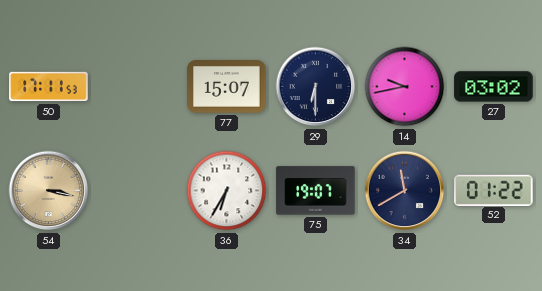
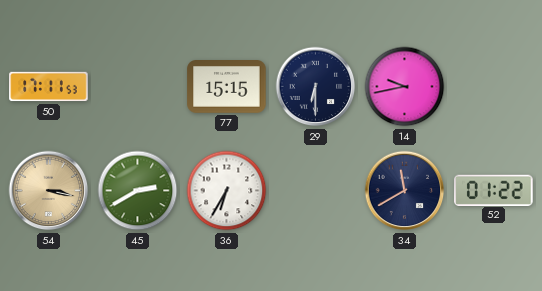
77: 15:07 -> 15:15 (227, 87)
27: 03:02 -> none (494, 87)
45: none -> 2:40 (138, 191)
75: 19:07 -> none (316, 191)
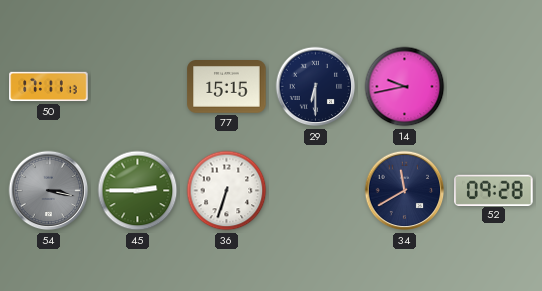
50: 17:11:53 -> 17:11:13 (49, 87)
54 dial: champagne -> grey (49, 191)
45: 2:40 -> 2:45 (138, 191)
36: 6:35 -> 6:33 (227, 191)
52: 01:22 -> 09:28 (494, 190)
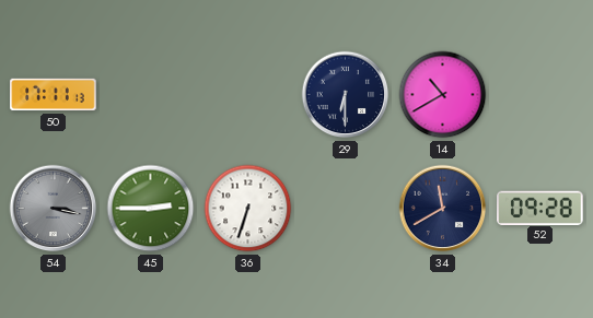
77: 15:15 -> none (227, 87)
14: 9:43 -> 10:40 (443, 95)
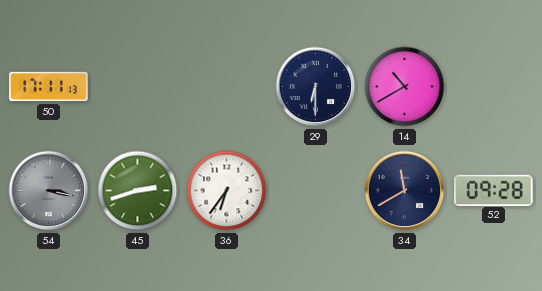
45: 2:45 -> 2:42 (138, 191)
36: 6:33 -> 6:36 (227, 191)
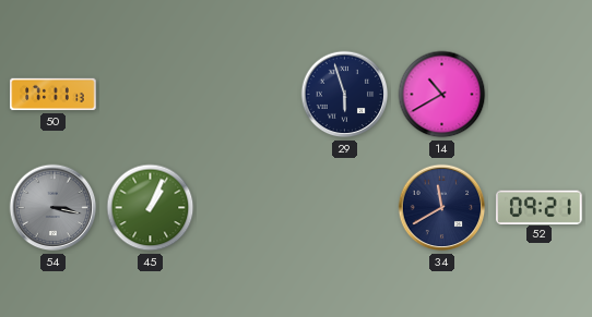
29: 6:30 -> 5:57 (345, 95)
45: 2:42 -> 1:04 (151, 208)
36: 6:36 -> none (227, 191)
52: 09:28 -> 09:21 (540, 207)
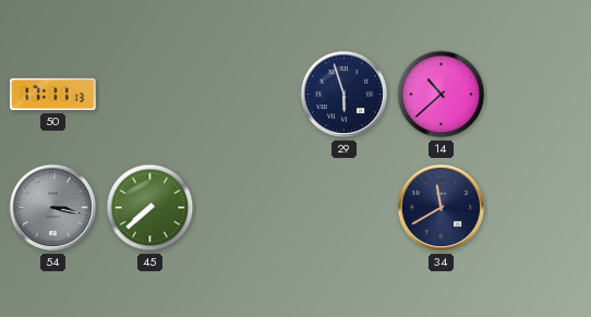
14: 10:40 -> 10:38 (442, 95)
45: 1:04 -> 7:38 (150, 208)
52: 09:21 -> none (540, 207)
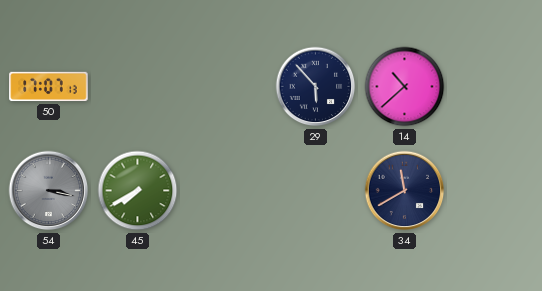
50: 17:11 -> 17:07 (49, 87)
29: 5:57 -> 5:53 (316, 87)
45: 7:38 -> 7:40 (138, 191)
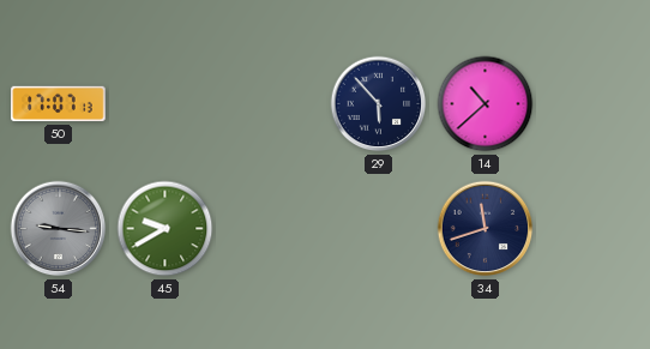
54: 3:17 -> 9:16 (59, 229)
45: 7:40 -> 9:40 (165, 229)
34: 11:40 -> 11:42 (486, 229)
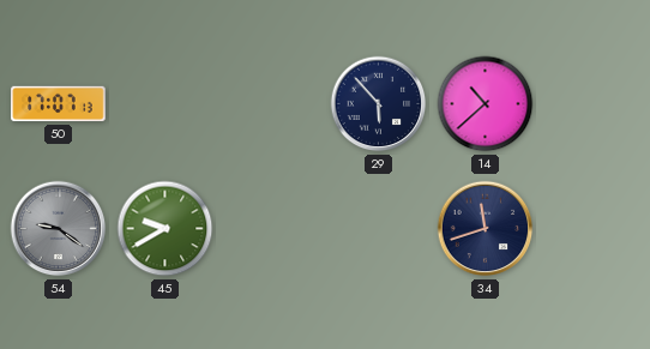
54: 9:16 -> 9:21 (59, 229)
